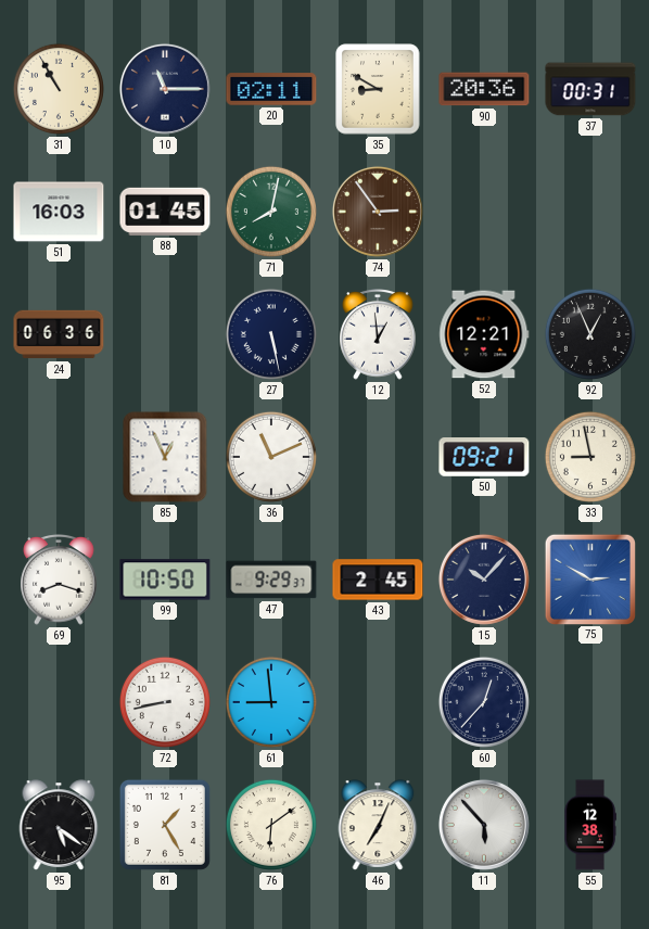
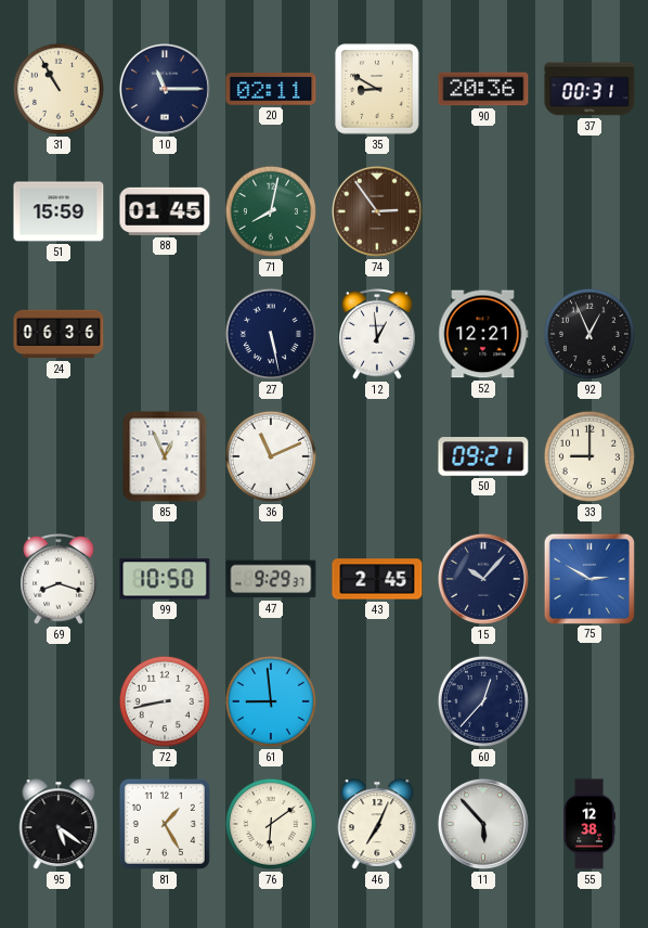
51: 16:03 -> 15:59 (59, 211)
33: 8:58 -> 9:00 (589, 456)
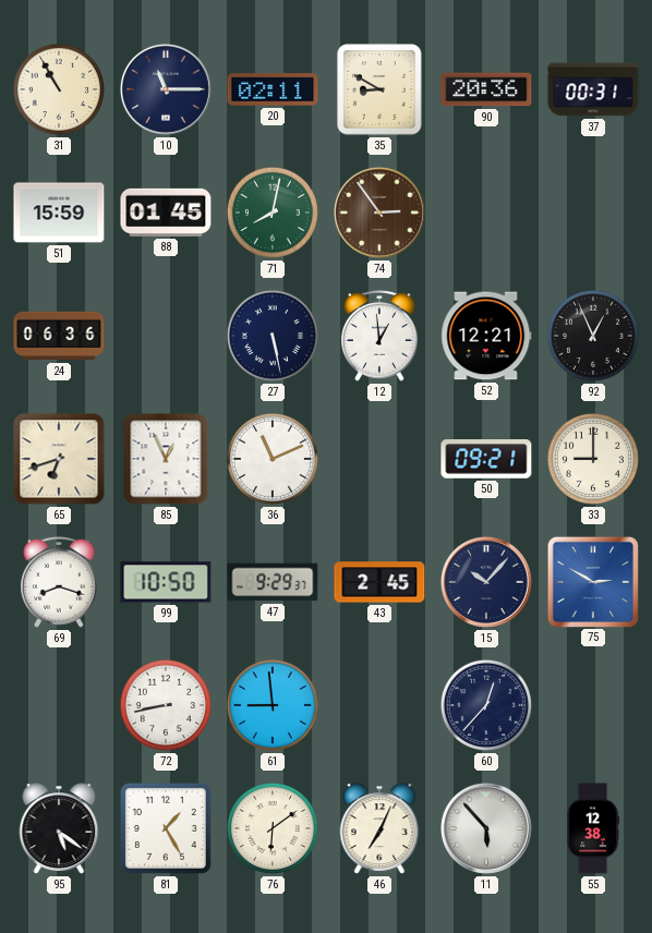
65: none -> 6:42 (59, 459)
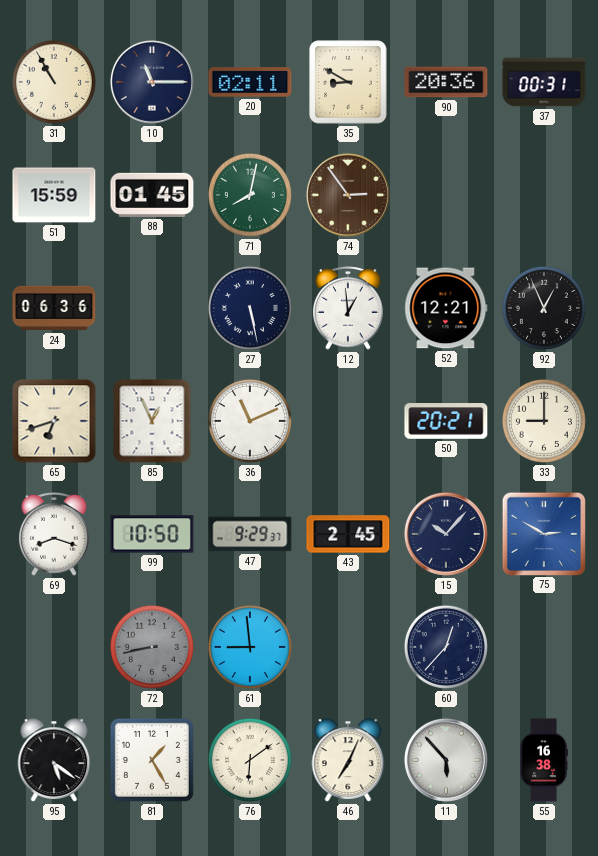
50: 09:21 -> 20:21 (446, 421)
72 dial: white -> grey (152, 647)
55: 12:38 -> 16:38 (544, 760)
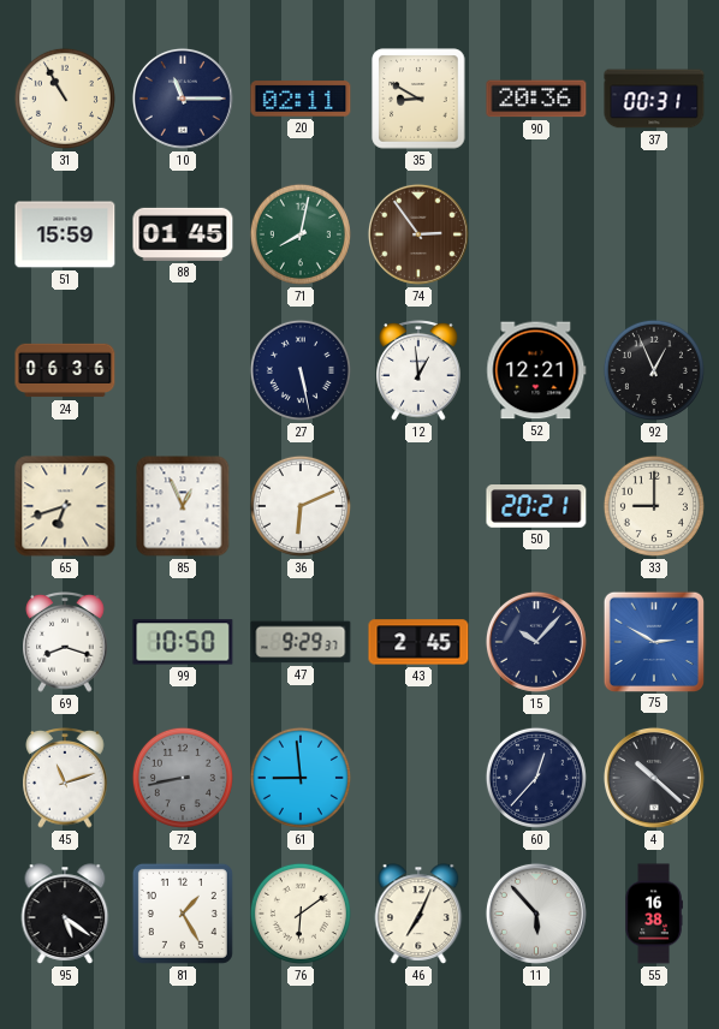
36: 11:11 -> 6:11 (301, 506)
45: none -> 11:12 (65, 779)
4: none -> 10:22 (654, 778)
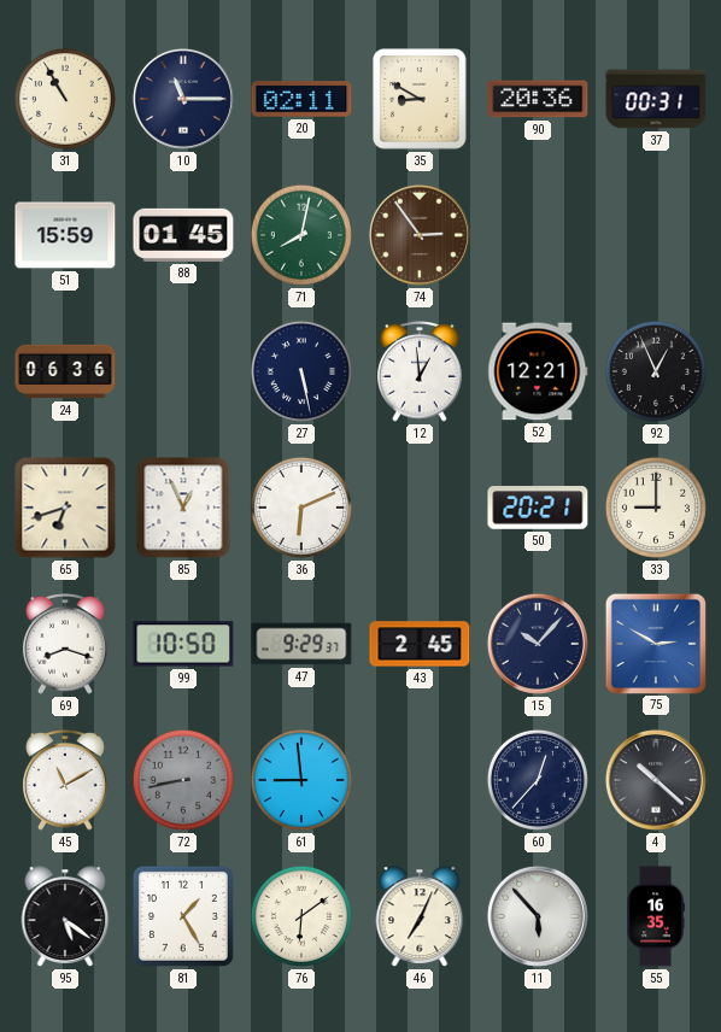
45: 11:12 -> 11:10 (65, 781)
55: 16:38 -> 16:35 (656, 916)
